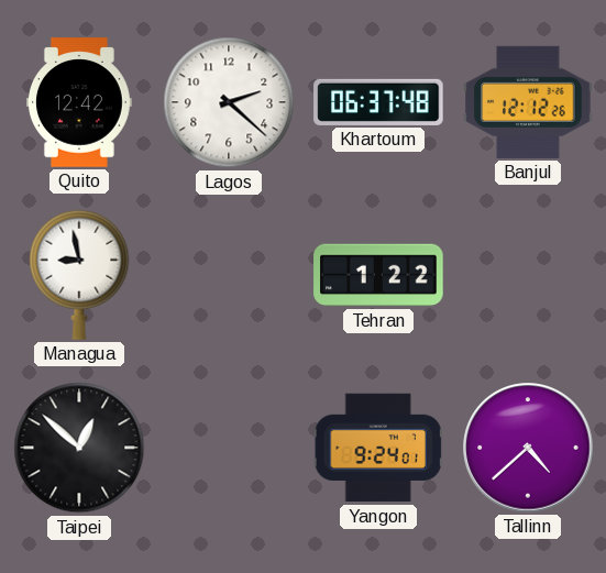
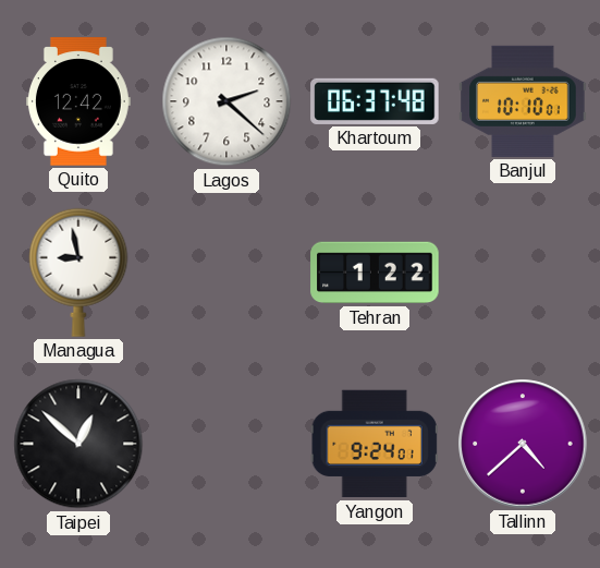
Banjul: 12:12 -> 10:10 (523, 101)
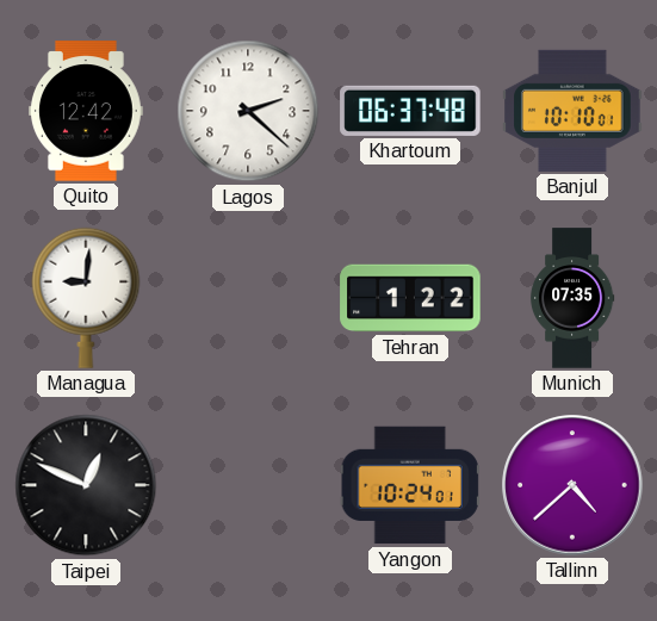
Managua: 8:58 -> 9:01 (86, 298)
Munich: none -> 07:35 (572, 298)
Taipei: 12:52 -> 12:49 (86, 485)
Yangon: 9:24 -> 10:24 (410, 485)
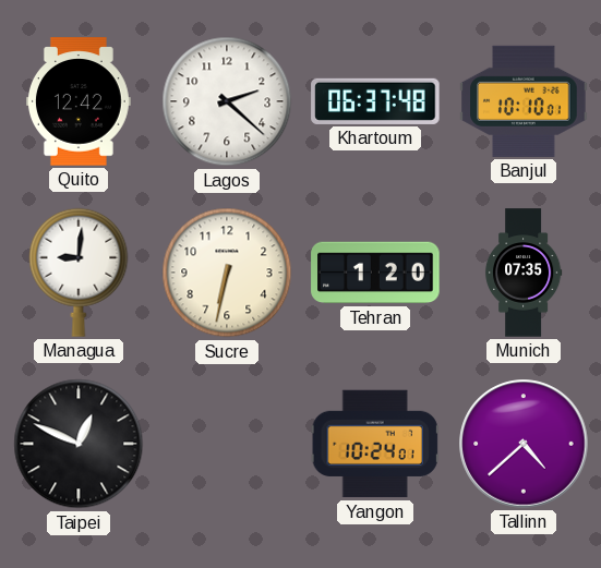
Sucre: none -> 6:32 (227, 273)
Tehran: 1:22 -> 1:20 (375, 273)
